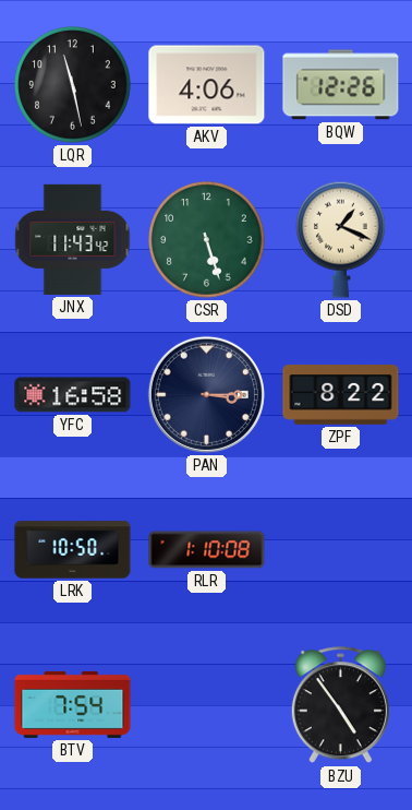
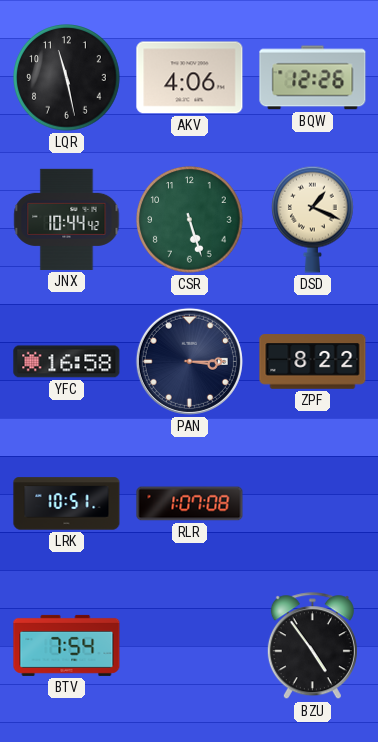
JNX: 11:43 -> 10:44 (67, 219)
LRK: 10:50 -> 10:51 (67, 504)
RLR: 1:10 -> 1:07 (190, 504)
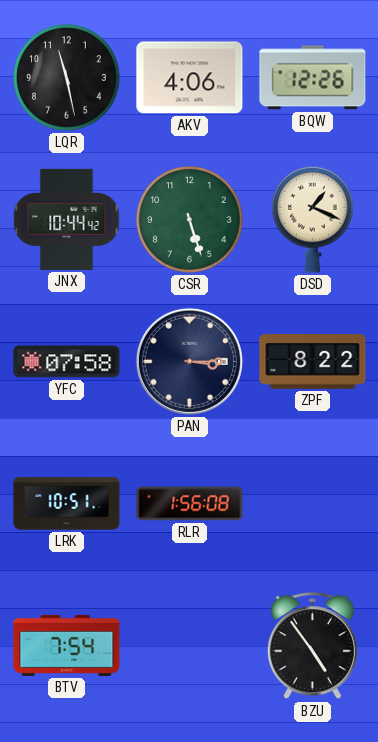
YFC: 16:58 -> 07:58 (67, 362)
RLR: 1:07 -> 1:56 (190, 504)
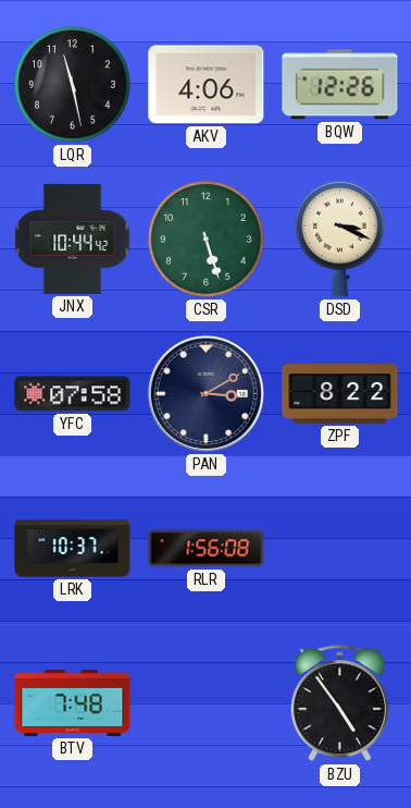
DSD: 1:19 -> 3:19 (340, 238)
PAN: 3:15 -> 3:10 (205, 393)
LRK: 10:51 -> 10:37 (73, 549)
BTV: 7:54 -> 7:48 (73, 702)
